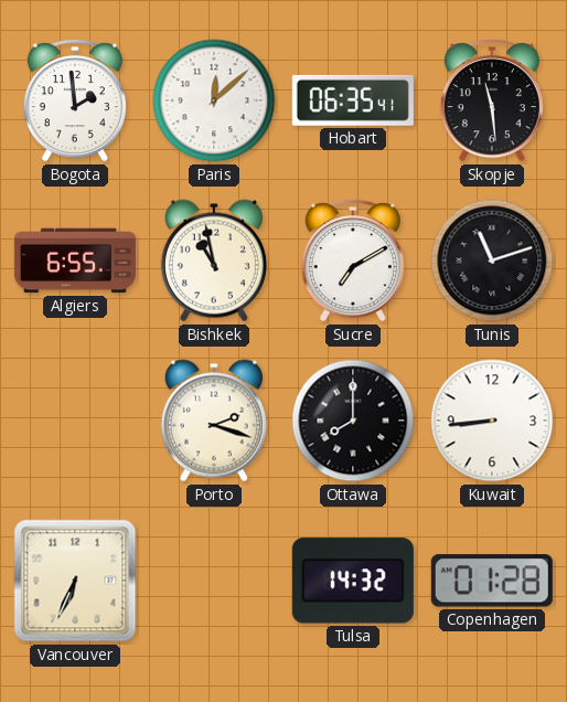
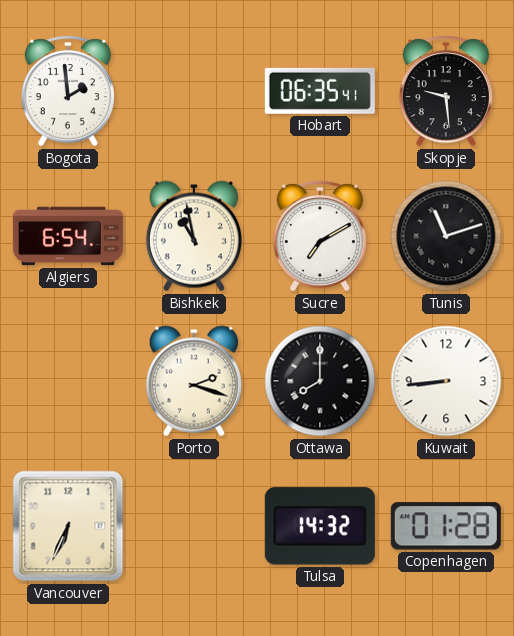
Paris: 12:08 -> none (214, 100)
Skopje: 11:29 -> 9:29 (446, 91)
Algiers: 6:55 -> 6:54 (68, 236)
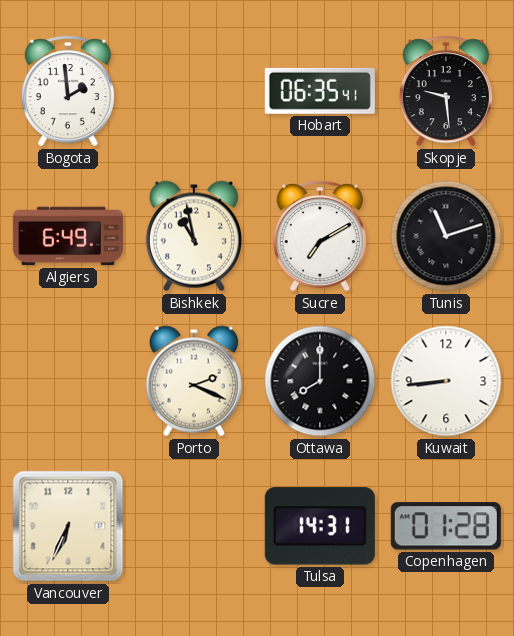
Algiers: 6:54 -> 6:49 (68, 236)
Porto: 2:18 -> 2:19 (194, 381)
Tulsa: 14:32 -> 14:31 (320, 526)
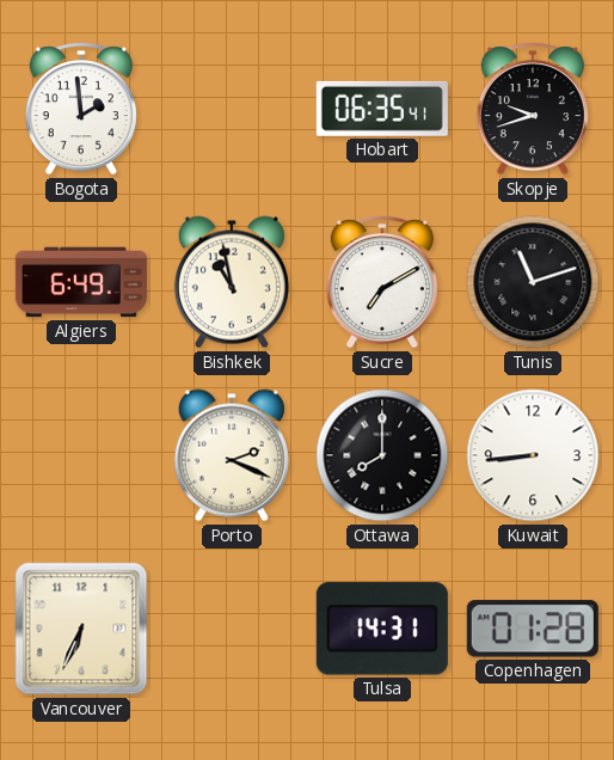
Skopje: 9:29 -> 9:42 (533, 109)
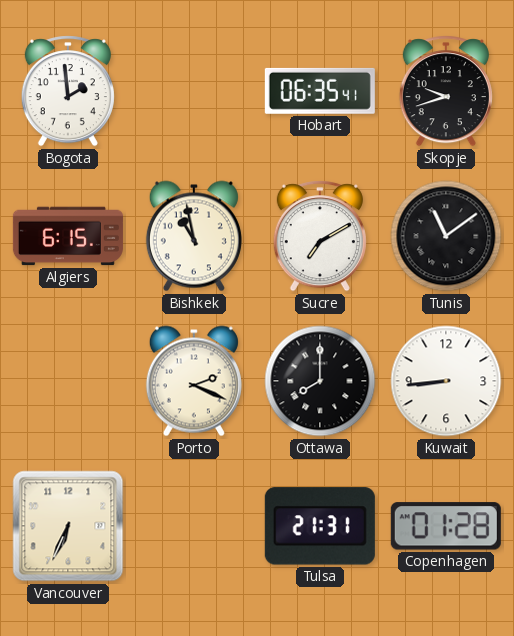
Algiers: 6:49 -> 6:15 (68, 236)
Tunis: 11:12 -> 11:09 (446, 236)
Tulsa: 14:31 -> 21:31 (320, 526)
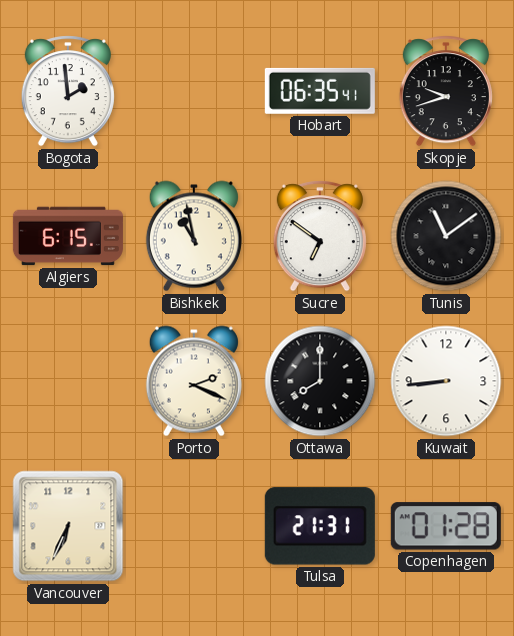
Sucre: 7:10 -> 6:51 (320, 236)
